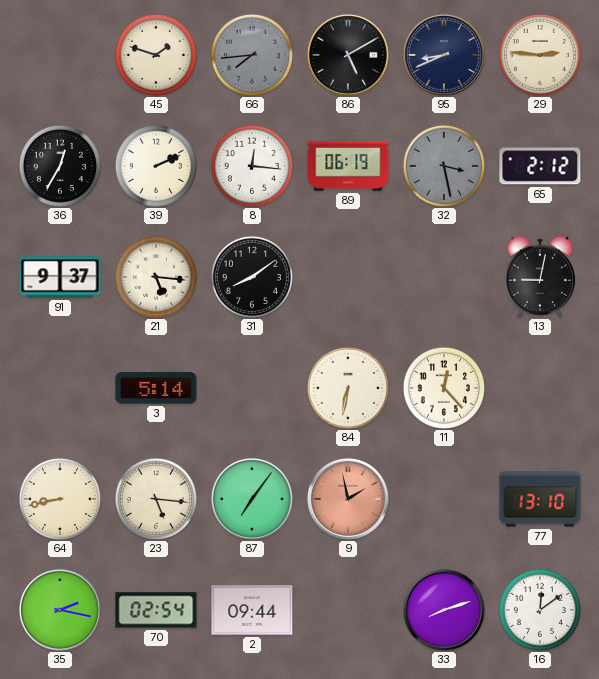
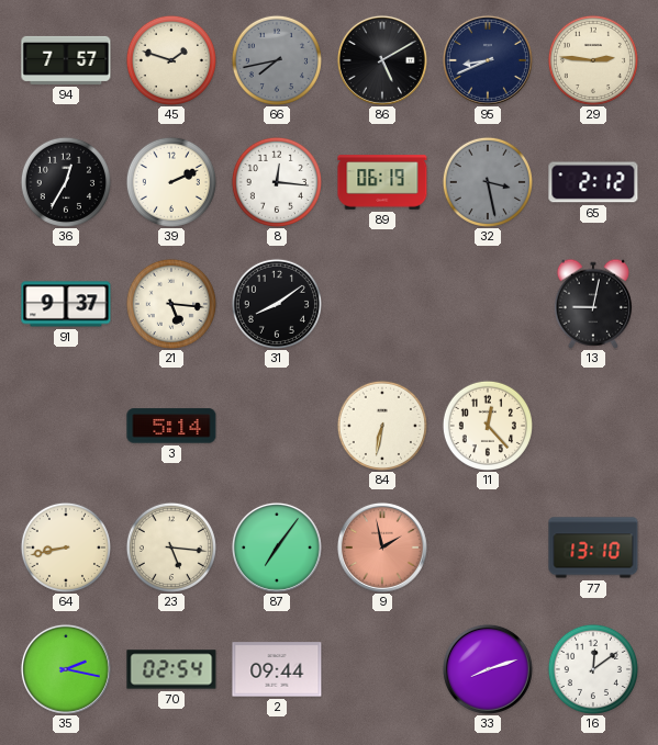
94: none -> 7:57 (66, 60)
66: 7:44 -> 7:43 (277, 60)
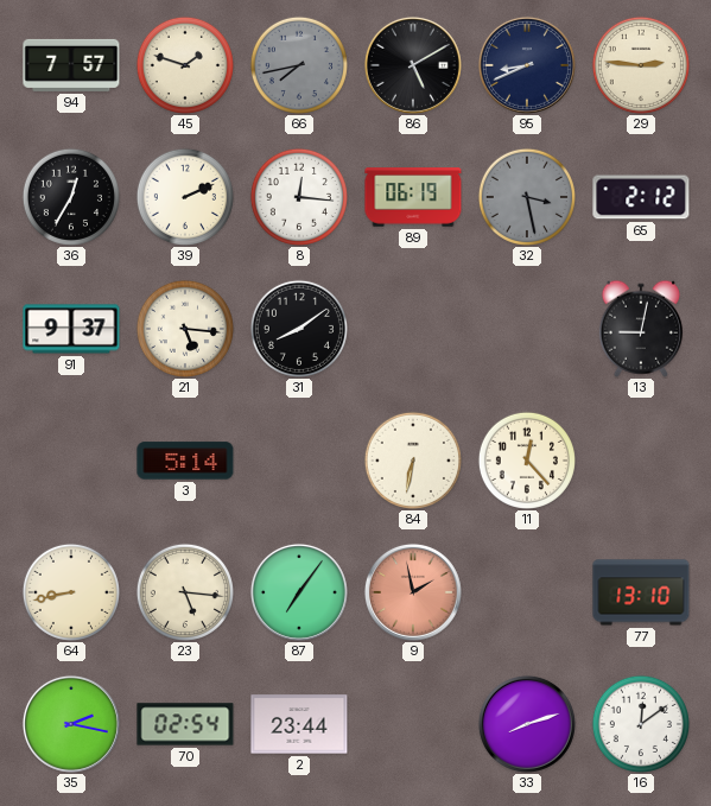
2: 09:44 -> 23:44 (299, 724)
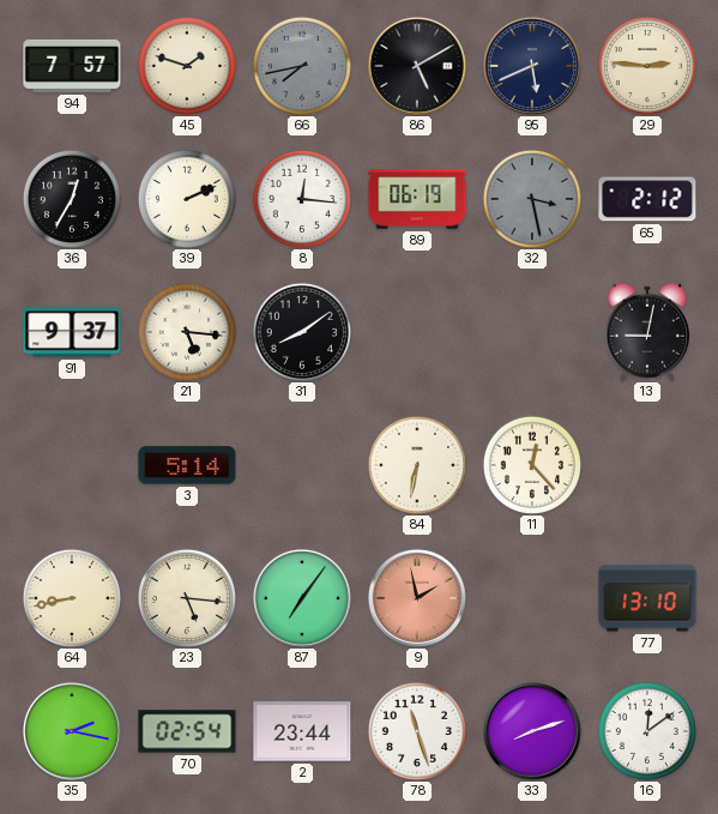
95: 8:41 -> 5:41 (532, 66)
78: none -> 11:27 (417, 731)
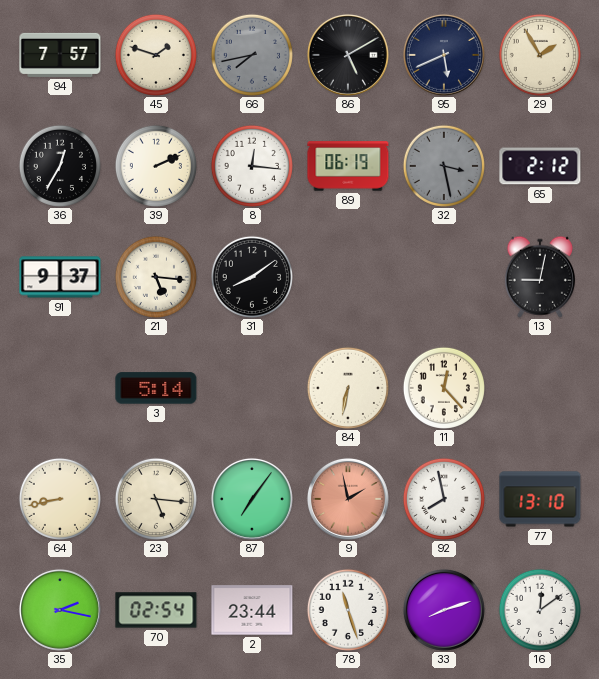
29: 2:46 -> 1:55 (540, 55)
92: none -> 7:58 (444, 499)
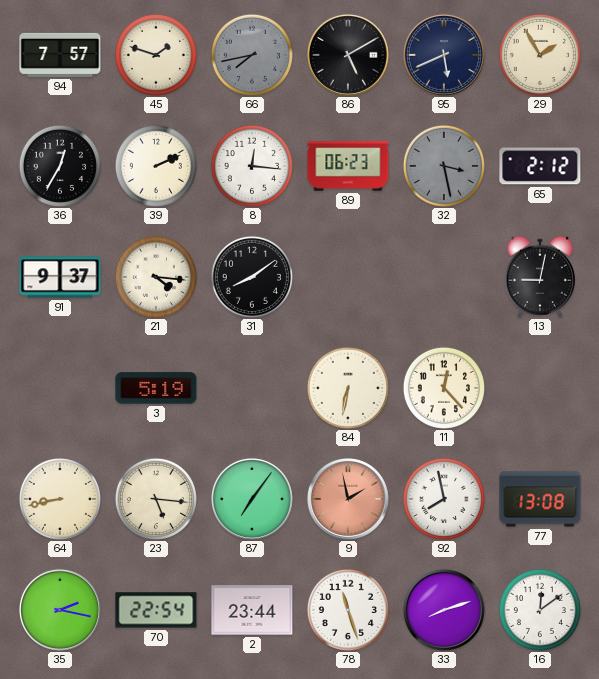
89: 06:19 -> 06:23 (348, 166)
21: 5:16 -> 4:16 (156, 277)
3: 5:14 -> 5:19 (156, 388)
77: 13:10 -> 13:08 (540, 499)
70: 02:54 -> 22:54 (156, 610)
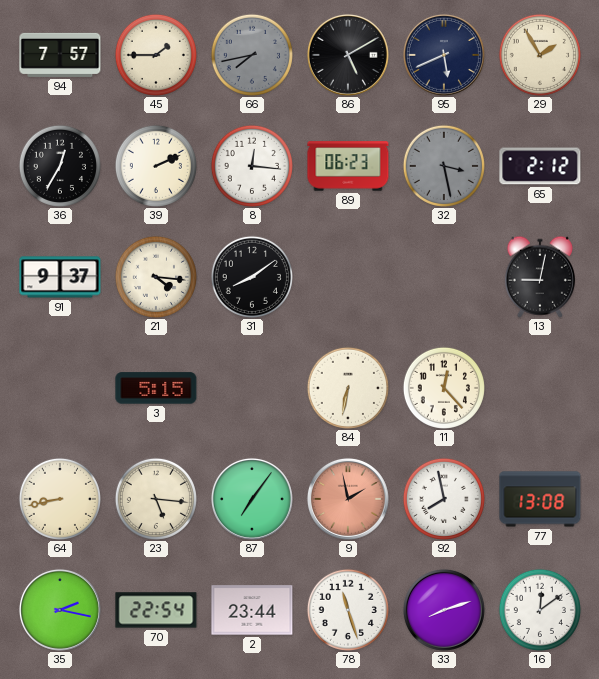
45: 1:48 -> 1:45 (156, 55)
3: 5:19 -> 5:15 (156, 388)
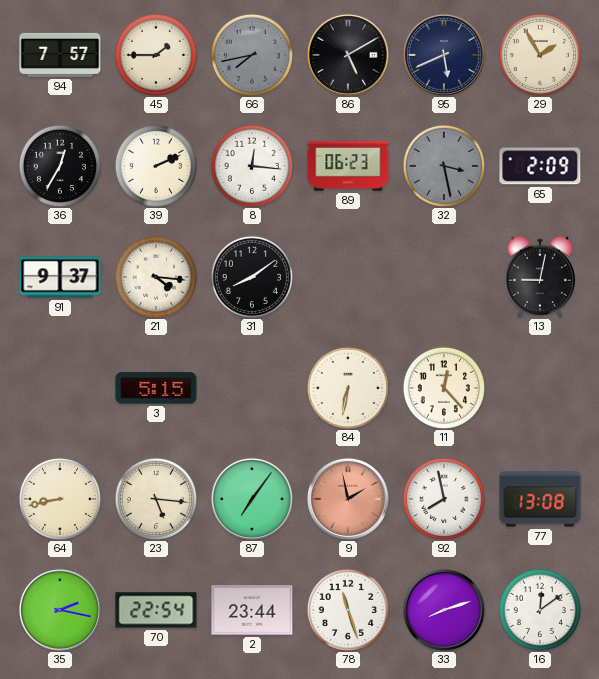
65: 2:12 -> 2:09 (540, 166)
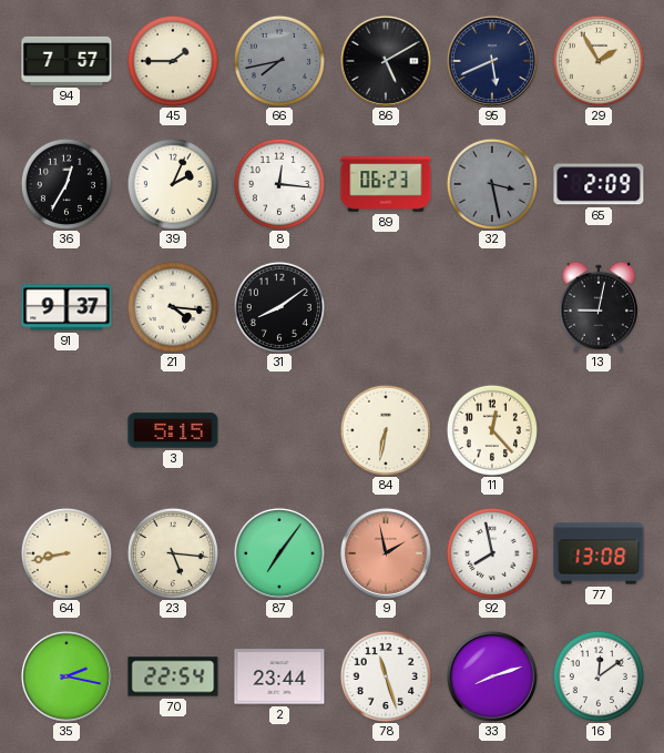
39: 2:11 -> 2:04 (173, 184)
